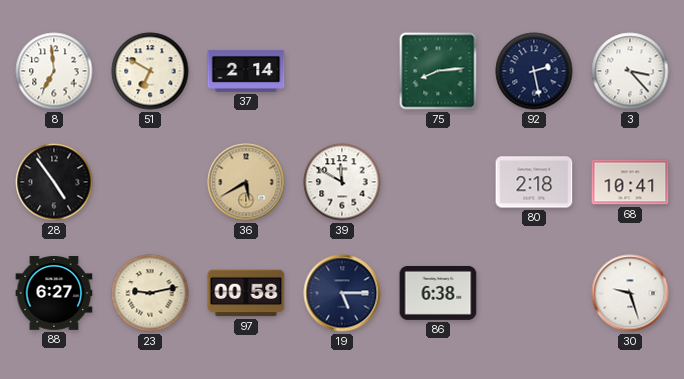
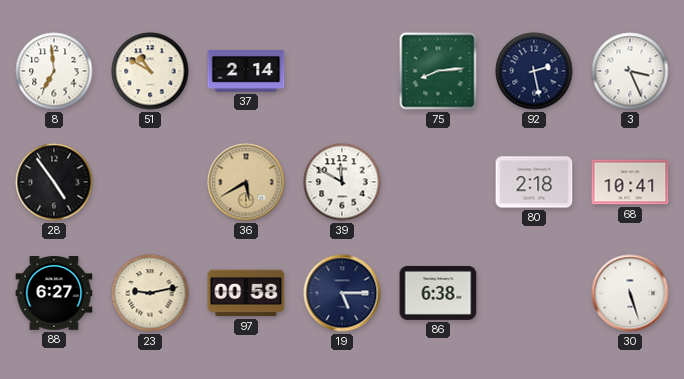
51: 6:50 -> 10:50 (150, 71)
3: 3:23 -> 3:26 (630, 71)
30: 9:27 -> 5:27 (630, 293)
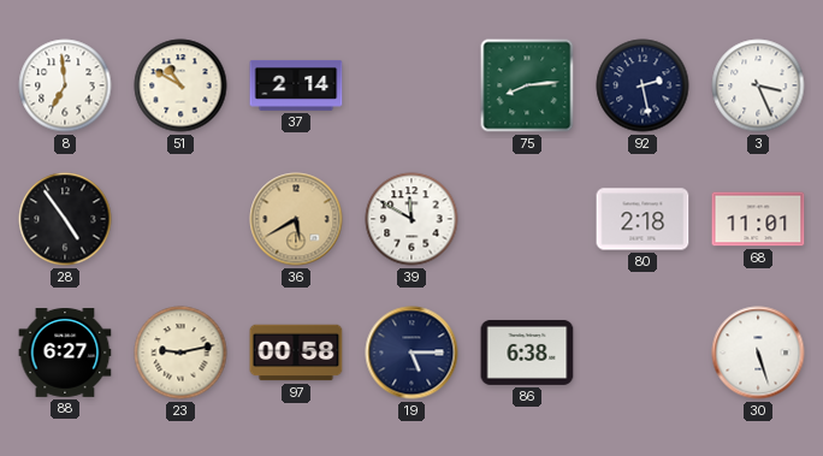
68: 10:41 -> 11:01 (758, 219)
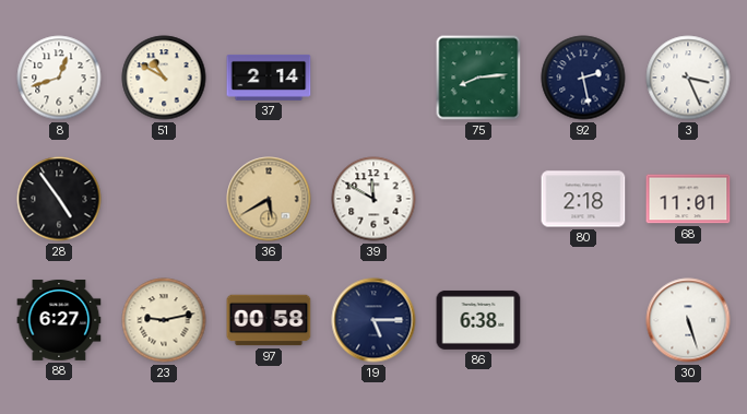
8: 6:59 -> 12:42 (59, 78)
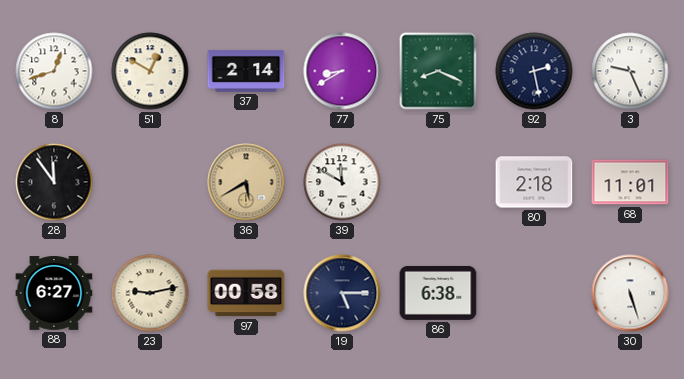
51: 10:50 -> 12:50 (150, 71)
77: none -> 8:40 (342, 71)
75: 8:14 -> 8:19 (438, 71)
3: 3:26 -> 9:26 (630, 71)
28: 4:54 -> 11:54 (54, 182)
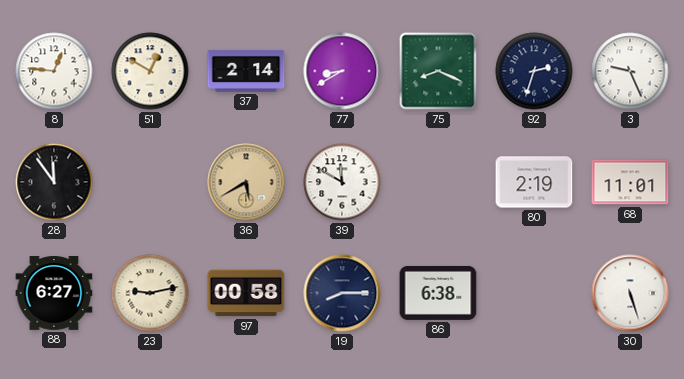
8: 12:42 -> 12:46 (54, 71)
92: 2:28 -> 2:33 (534, 71)
80: 2:18 -> 2:19 (534, 182)
19: 5:15 -> 8:15 (342, 293)
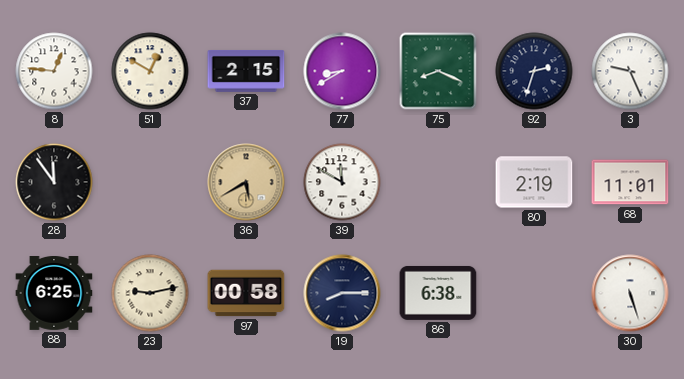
37: 2:14 -> 2:15 (246, 71)
88: 6:27 -> 6:25 (54, 294)
